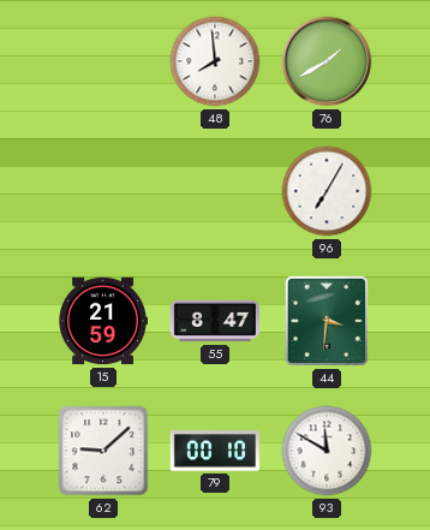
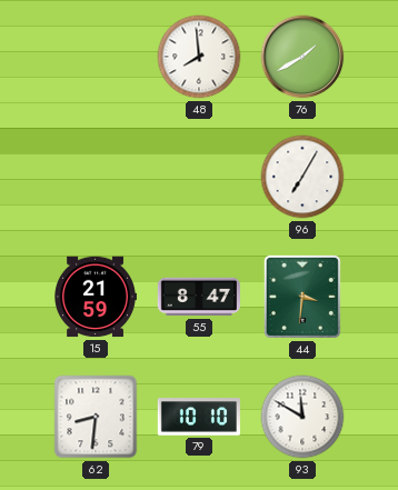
62: 9:08 -> 8:31 (96, 417)
79: 00:10 -> 10:10 (199, 417)
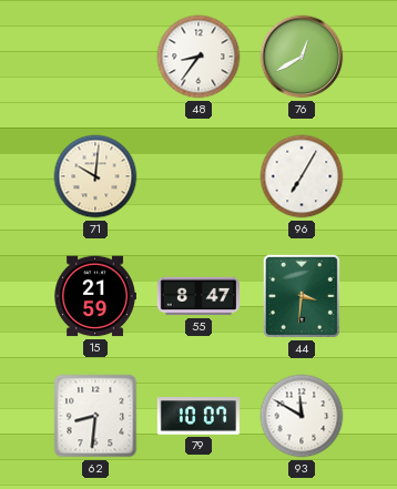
48: 7:59 -> 8:36 (198, 57)
76: 1:40 -> 12:40 (302, 57)
71: none -> 10:01 (95, 176)
79: 10:10 -> 10:07 (198, 416)
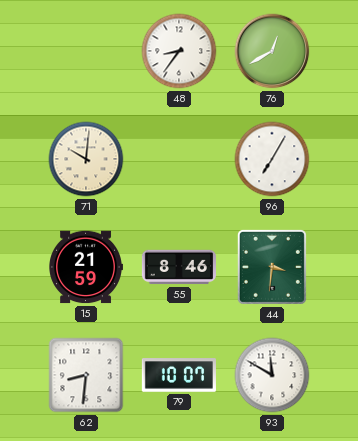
55: 8:47 -> 8:46 (178, 267)
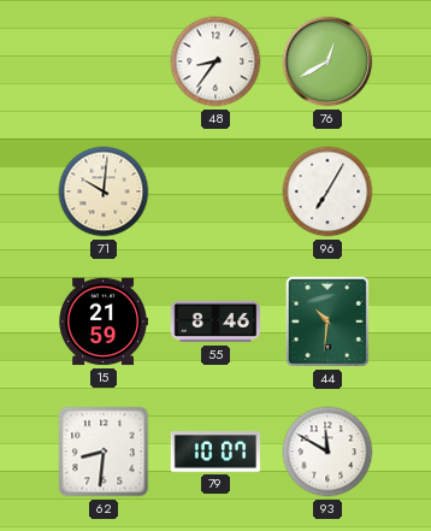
44: 3:31 -> 10:31 (327, 321)
